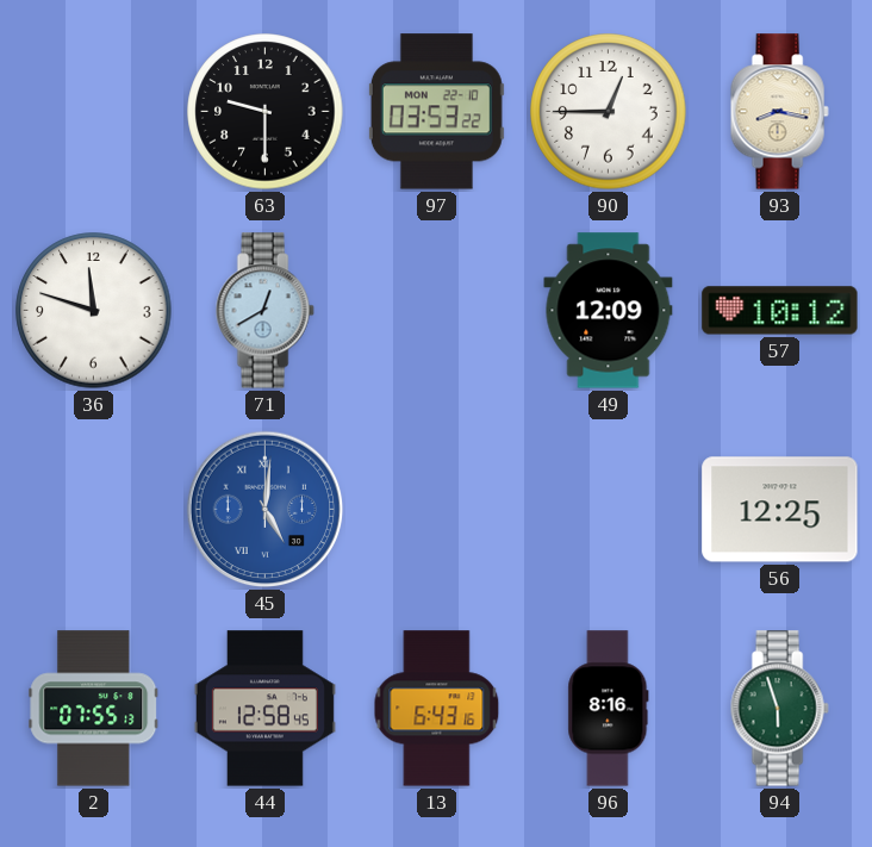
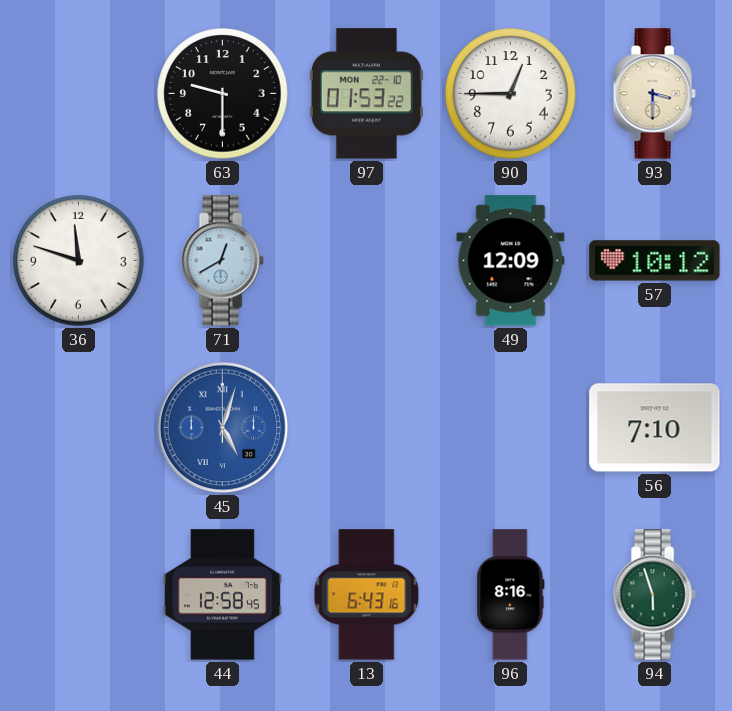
97: 03:53 -> 01:53 (366, 94)
93: 8:17 -> 3:30 (654, 94)
45: 5:01 -> 5:03 (223, 428)
56: 12:25 -> 7:10 (655, 428)
2: 07:55 -> none (94, 709)
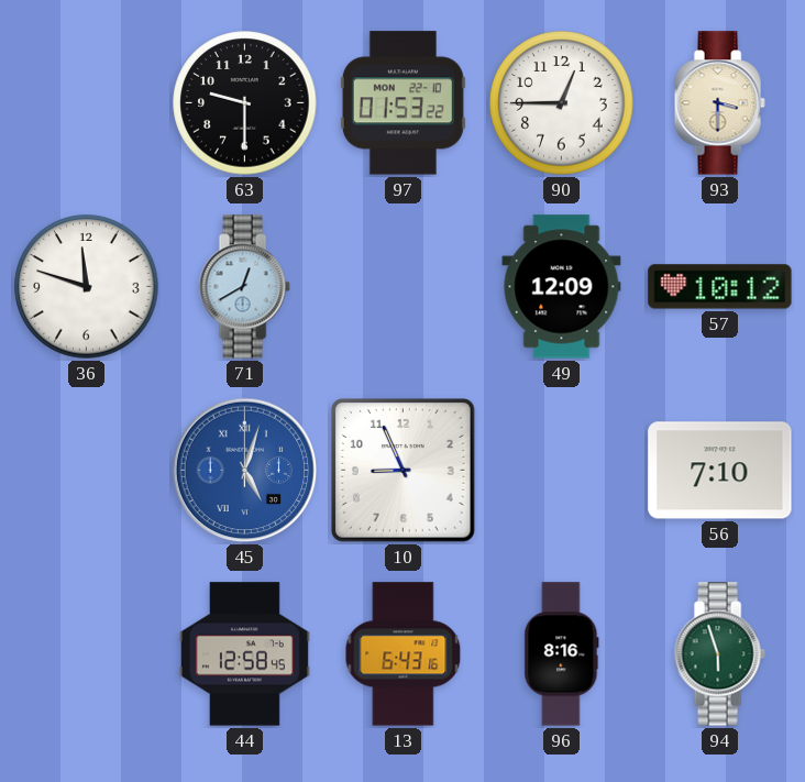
10: none -> 8:56 (404, 471)
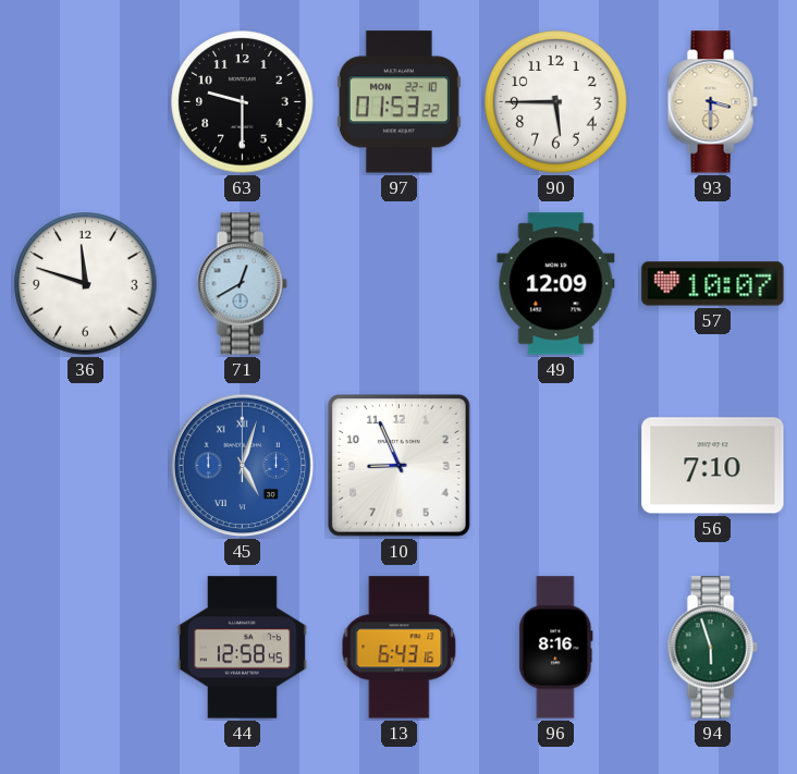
90: 12:45 -> 5:45 (556, 102)
57: 10:12 -> 10:07 (713, 284)
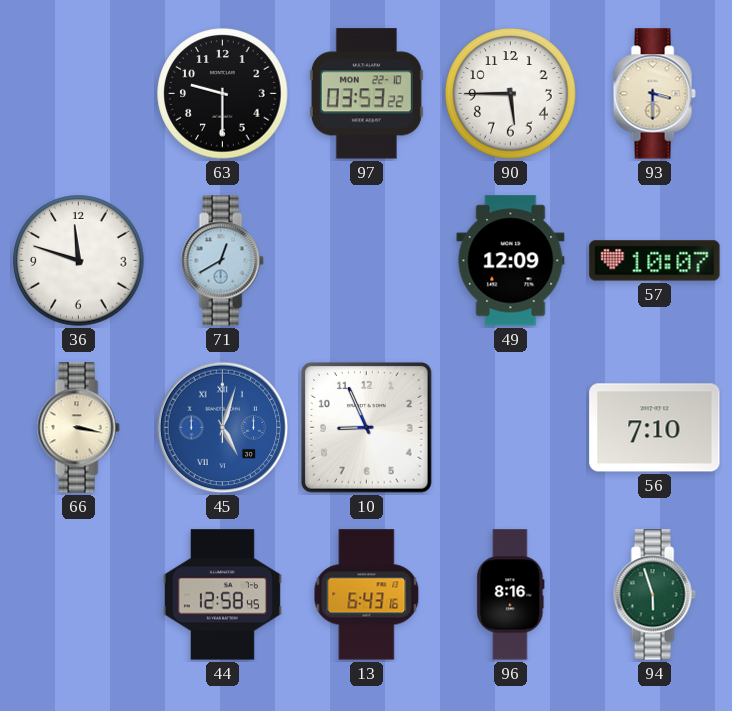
97: 01:53 -> 03:53 (366, 94)
66: none -> 3:17 (78, 428)
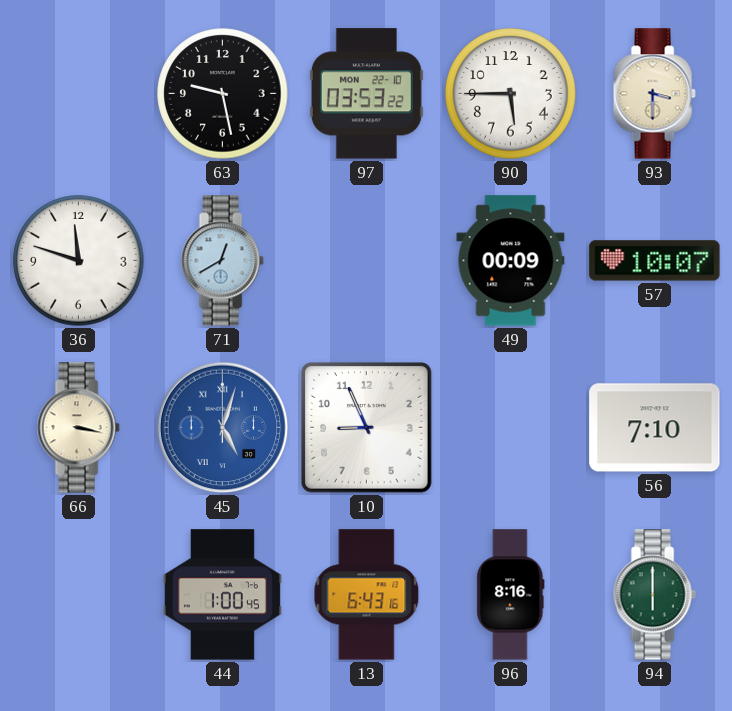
63: 9:30 -> 9:28 (223, 94)
49: 12:09 -> 00:09 (511, 261)
44: 12:58 -> 1:00 (222, 595)
94: 5:57 -> 6:00 (654, 595)
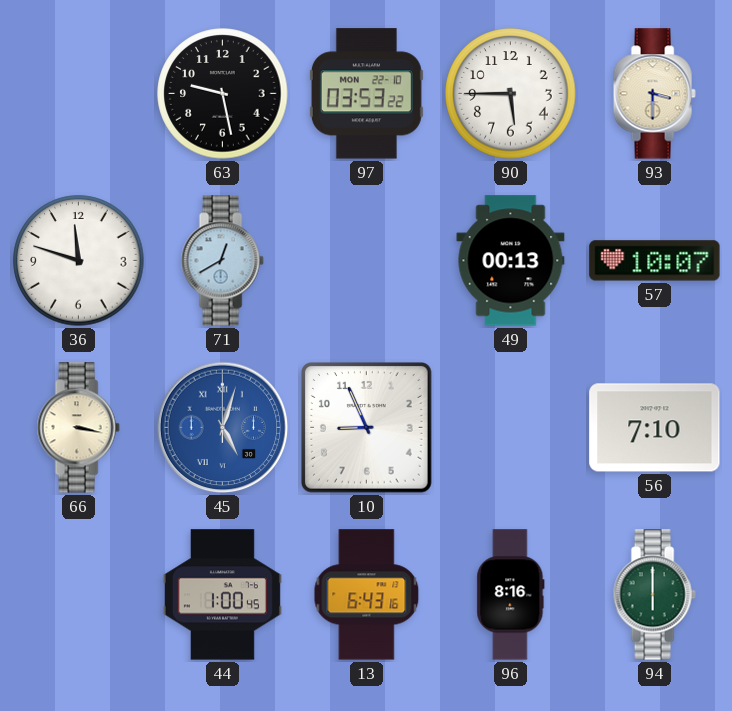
49: 00:09 -> 00:13 (511, 261)
